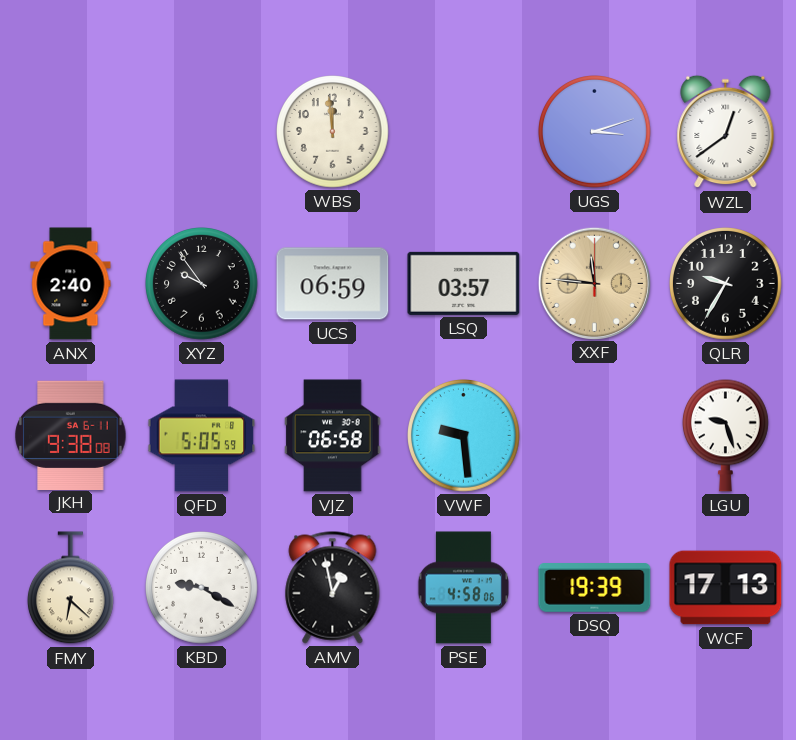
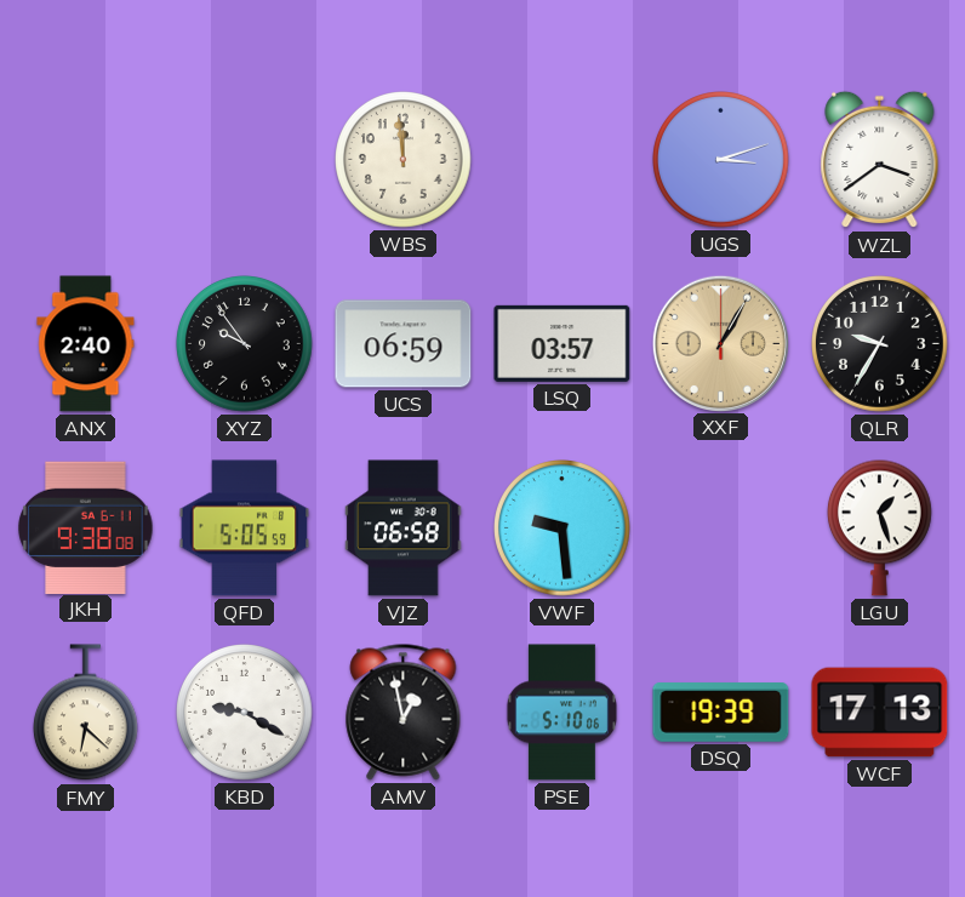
WZL: 12:39 -> 3:39 (880, 160)
XXF: 11:46 -> 1:05 (720, 343)
LGU: 9:27 -> 1:27 (880, 527)
PSE: 4:58 -> 5:10 (561, 713)
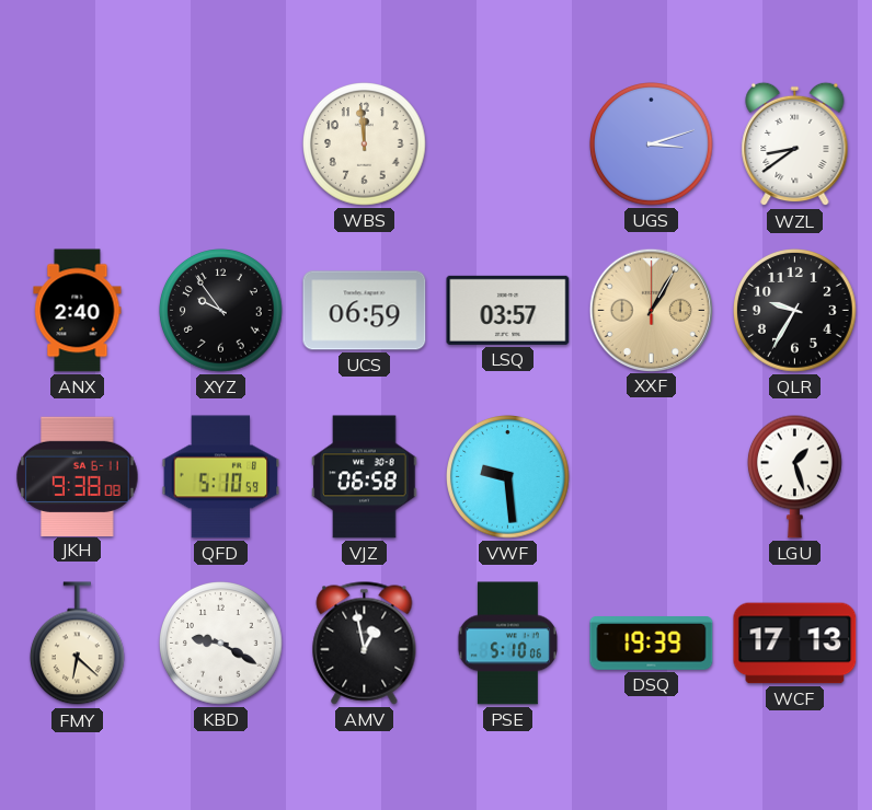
WZL: 3:39 -> 8:39 (795, 144)
QFD: 5:05 -> 5:10 (221, 477)
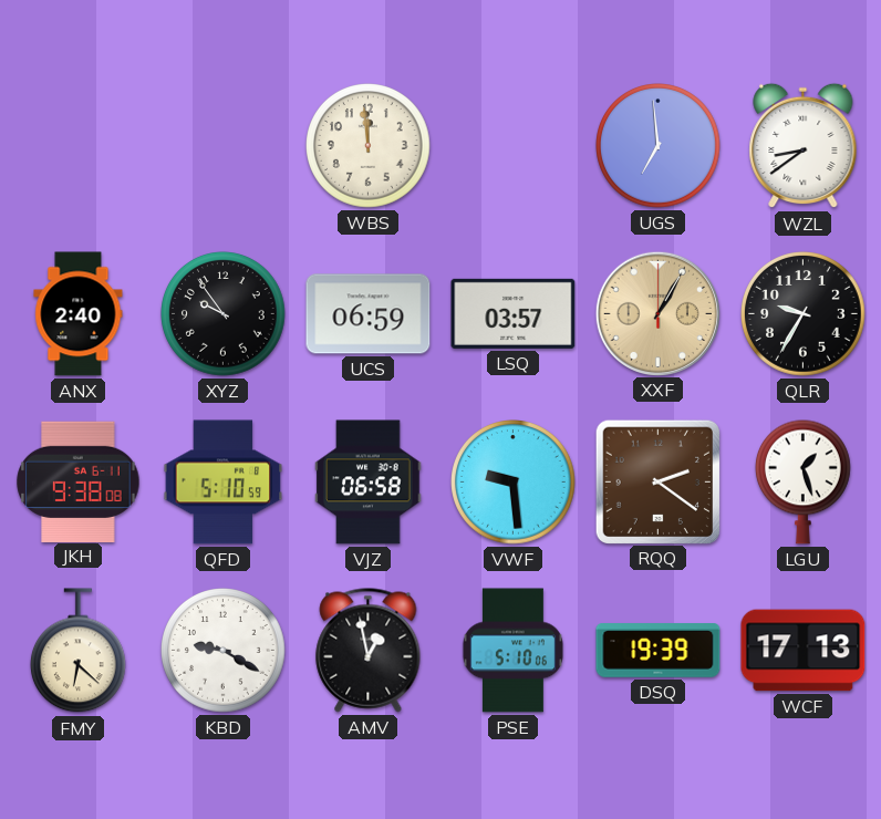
UGS: 3:12 -> 6:59 (659, 146)
RQQ: none -> 2:21 (657, 481)
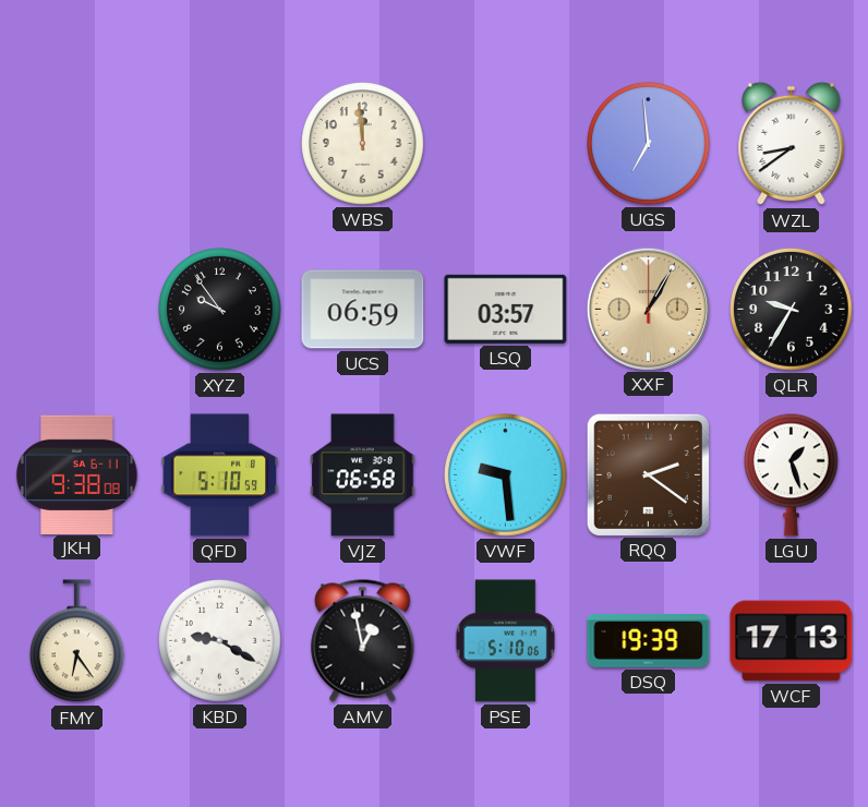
ANX: 2:40 -> none (79, 314)
FMY: 6:22 -> 6:24 (77, 641)
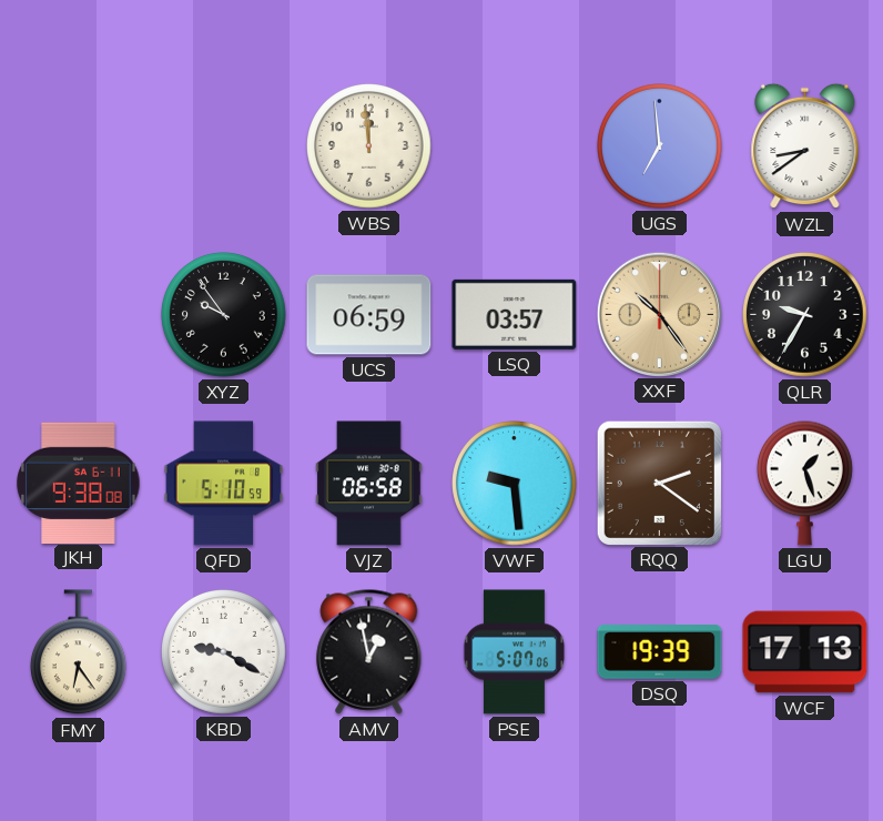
XXF: 1:05 -> 10:24 (659, 314)
PSE: 5:10 -> 5:07 (514, 652)
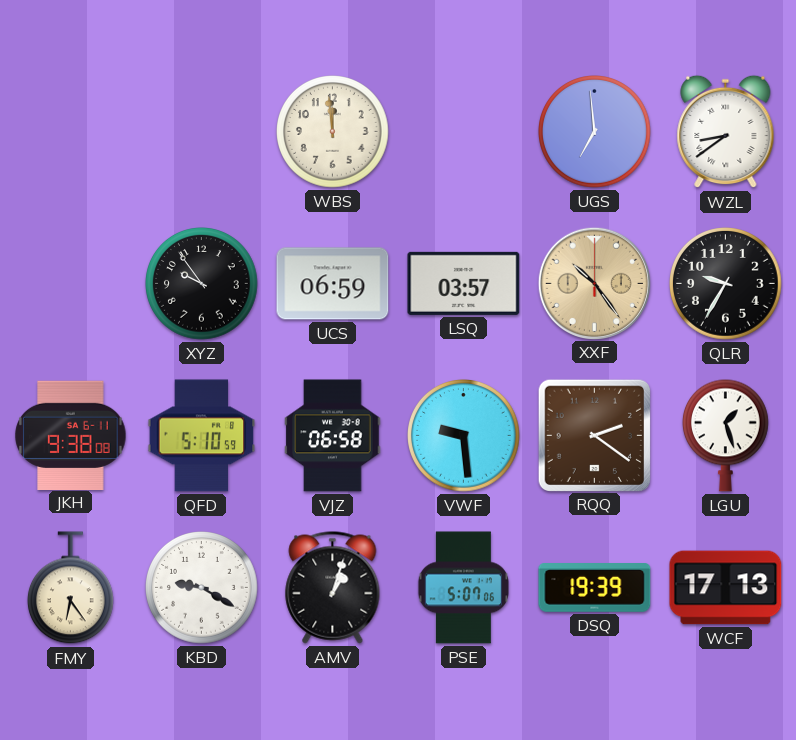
AMV: 12:58 -> 1:03 (333, 588)
